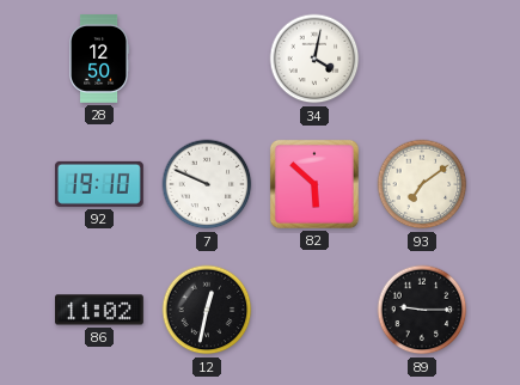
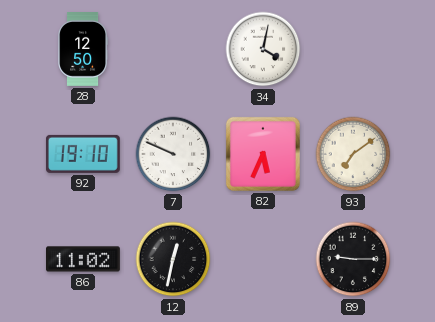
82: 5:52 -> 5:34 (263, 154)
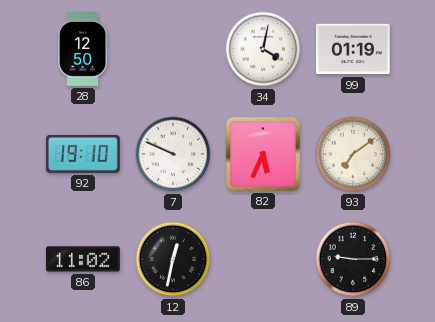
99: none -> 01:19 (353, 49)
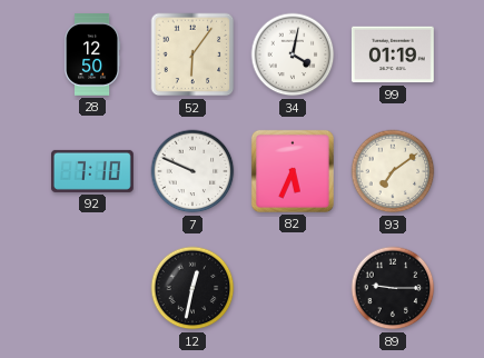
52: none -> 6:06 (192, 54)
92: 19:10 -> 7:10 (92, 171)
86: 11:02 -> none (84, 259)
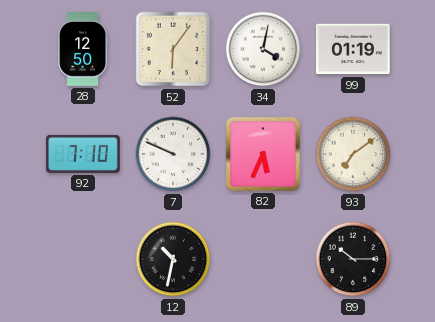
12: 12:32 -> 10:32 (173, 259)
89: 9:15 -> 10:15 (353, 259)
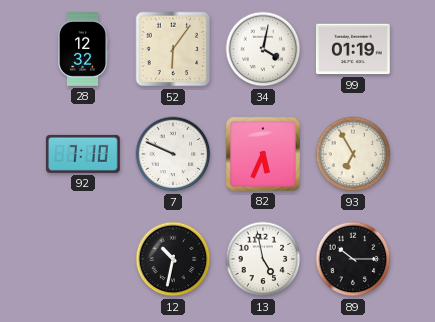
28: 12:50 -> 12:32 (83, 50)
93: 7:09 -> 6:55 (353, 154)
13: none -> 4:58 (263, 259)
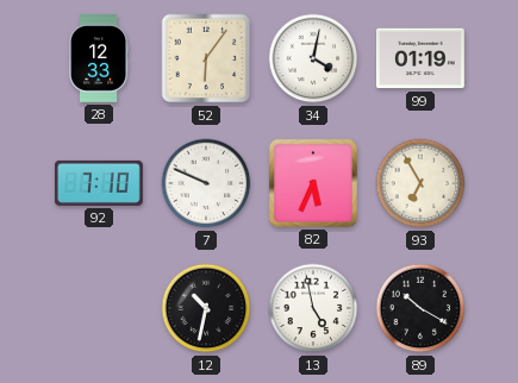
28: 12:32 -> 12:33 (99, 59)
89: 10:15 -> 10:20 (420, 308)
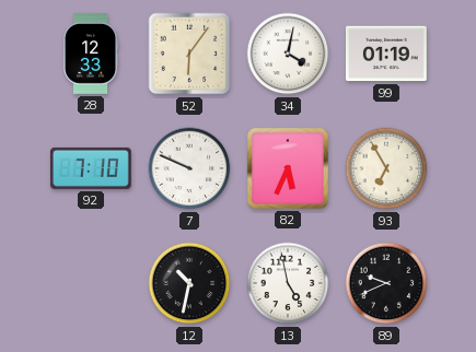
89: 10:20 -> 9:41 (386, 283)
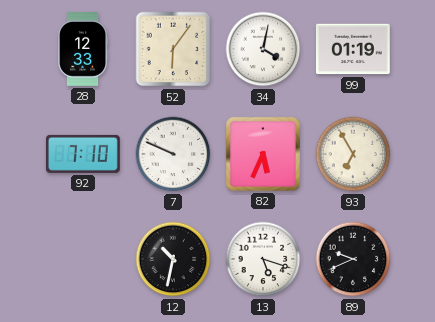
13: 4:58 -> 5:18 (263, 259)
